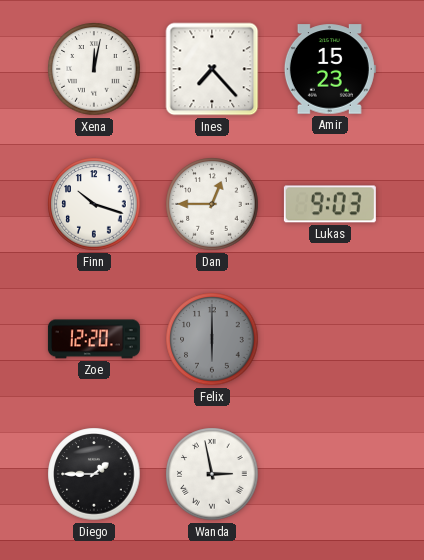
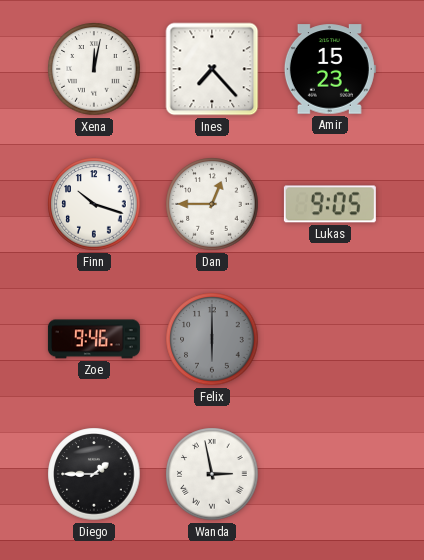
Lukas: 9:03 -> 9:05 (330, 204)
Zoe: 12:20 -> 9:46 (94, 339)
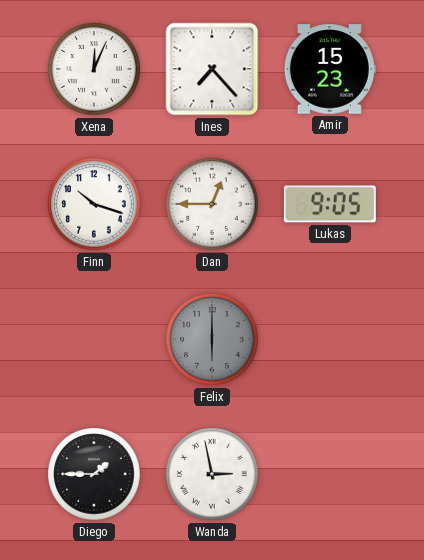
Xena: 12:02 -> 12:04 (94, 69)
Zoe: 9:46 -> none (94, 339)
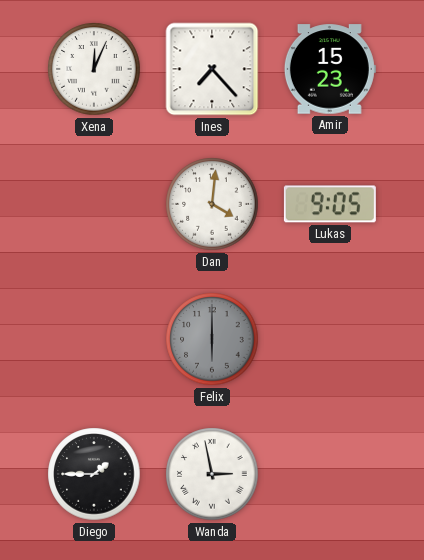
Finn: 10:18 -> none (94, 204)
Dan: 12:45 -> 4:01 (212, 204)
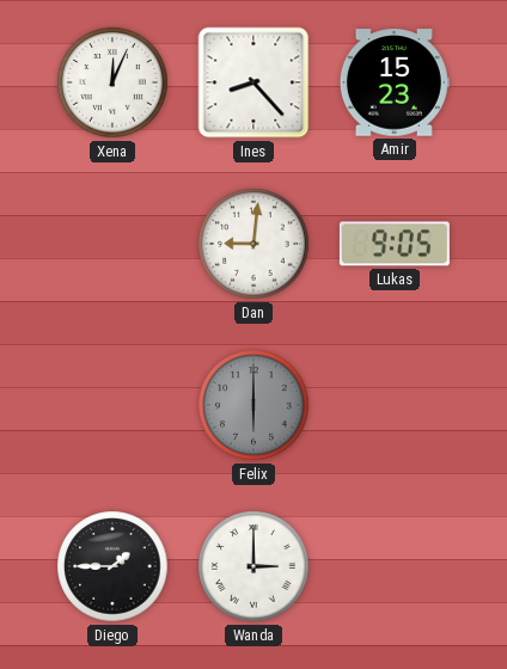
Ines: 7:23 -> 8:23 (253, 82)
Dan: 4:01 -> 9:01 (253, 244)
Wanda: 2:58 -> 3:00 (253, 566)
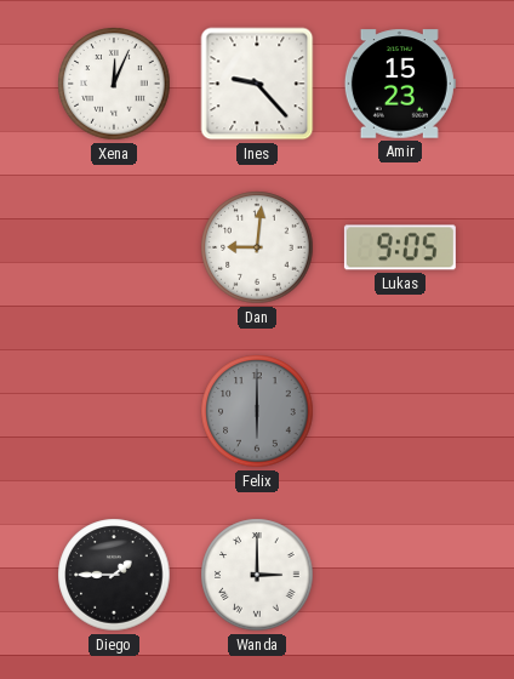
Ines: 8:23 -> 9:23 (257, 84)
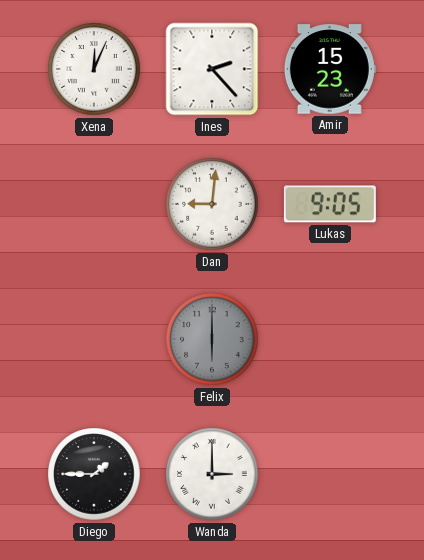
Ines: 9:23 -> 2:23 (212, 69)
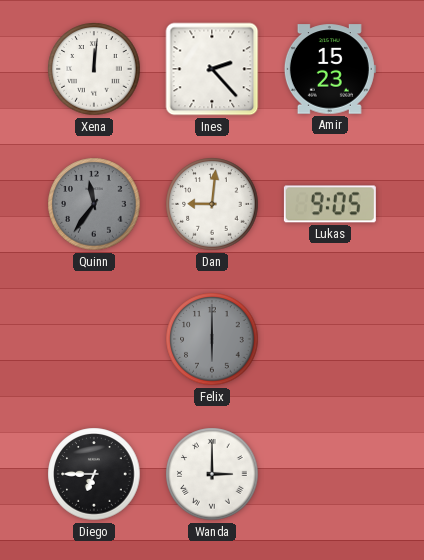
Xena: 12:04 -> 12:01 (94, 69)
Quinn: none -> 11:36 (94, 204)
Diego: 1:45 -> 6:45 (94, 474)
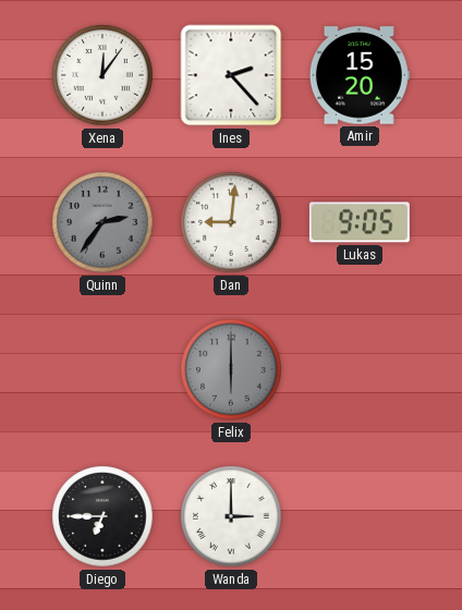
Xena: 12:01 -> 12:06 (102, 75)
Amir: 15:23 -> 15:20 (360, 75)
Quinn: 11:36 -> 2:36 (102, 222)
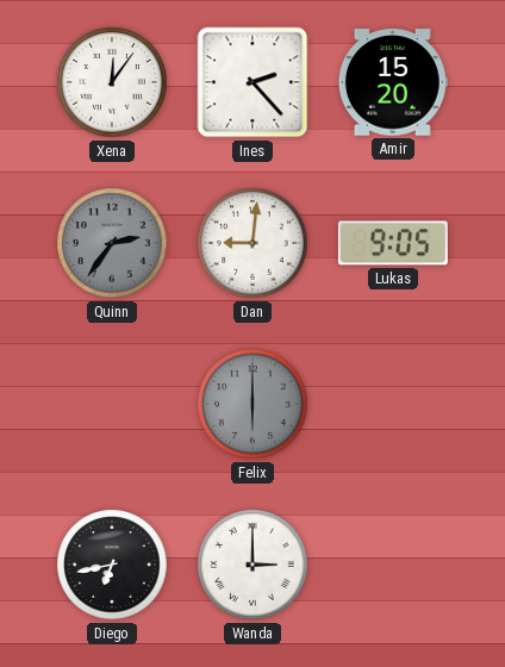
Diego: 6:45 -> 6:43 (112, 565)
